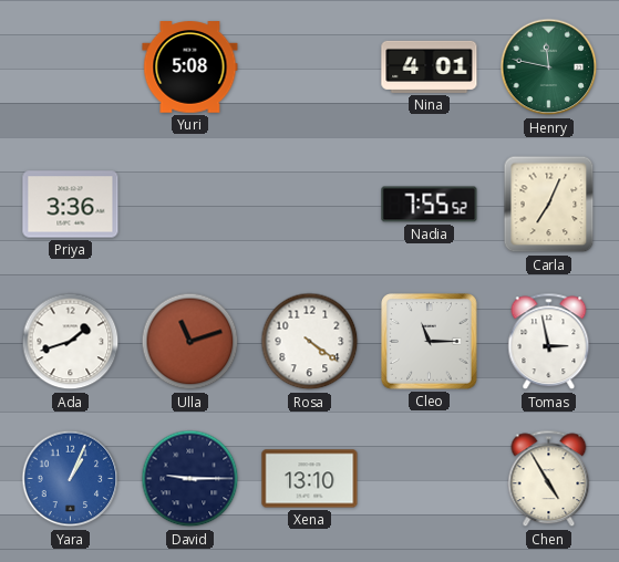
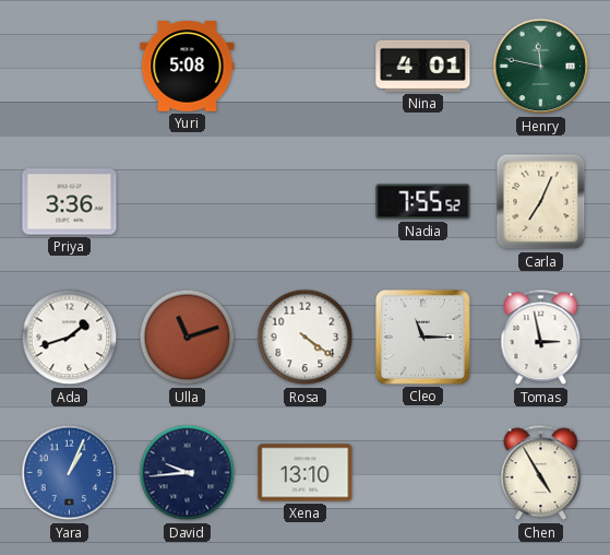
David: 9:15 -> 9:44 (188, 473)
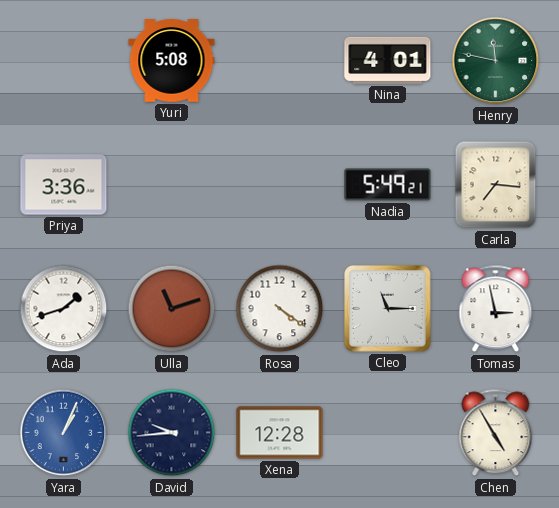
Nadia: 7:55 -> 5:49 (388, 185)
Carla: 7:04 -> 7:16 (496, 185)
Xena: 13:10 -> 12:28 (280, 433)
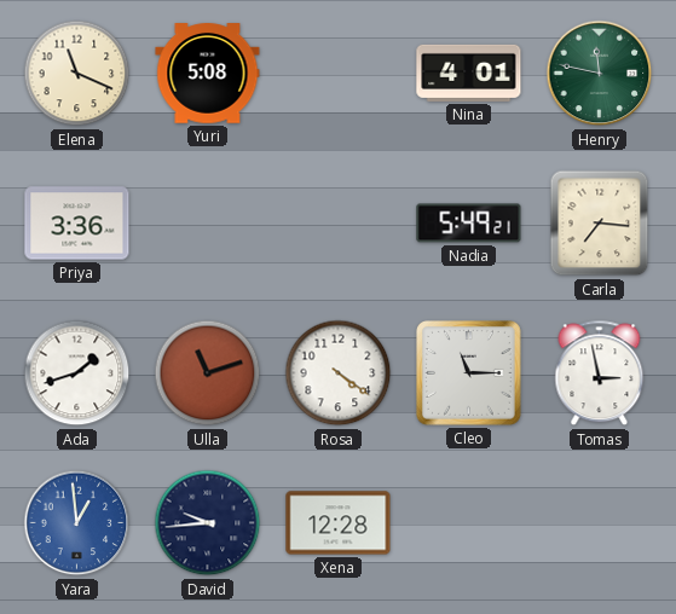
Elena: none -> 11:19 (77, 74)
Yara: 1:04 -> 12:59 (77, 523)
Chen: 4:55 -> none (496, 433)
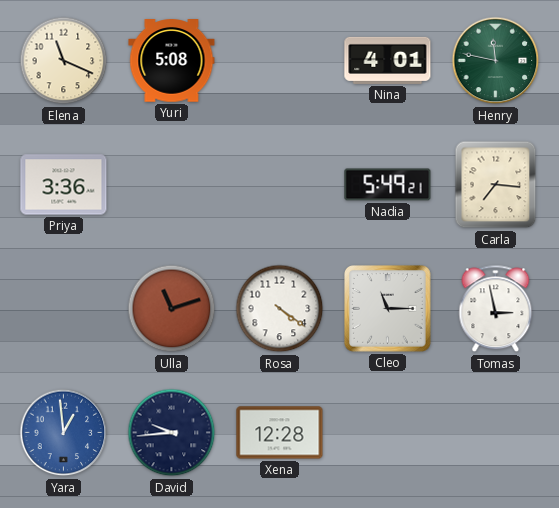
Ada: 1:42 -> none (77, 373)
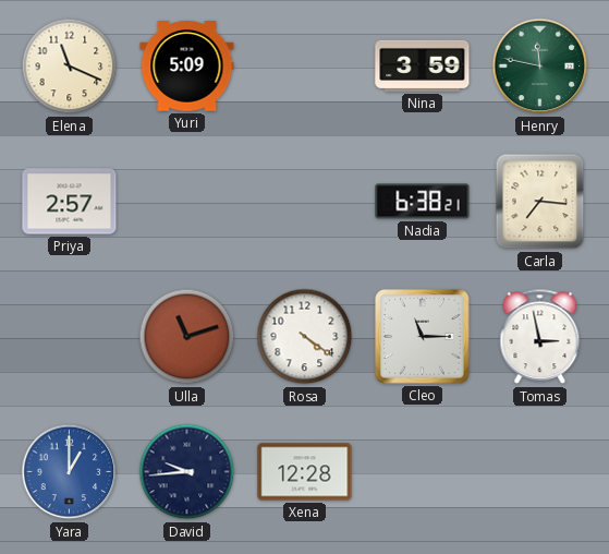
Yuri: 5:08 -> 5:09 (187, 67)
Nina: 4:01 -> 3:59 (423, 65)
Priya: 3:36 -> 2:57 (70, 202)
Nadia: 5:49 -> 6:38 (423, 202)
Yara: 12:59 -> 1:00 (70, 472)
